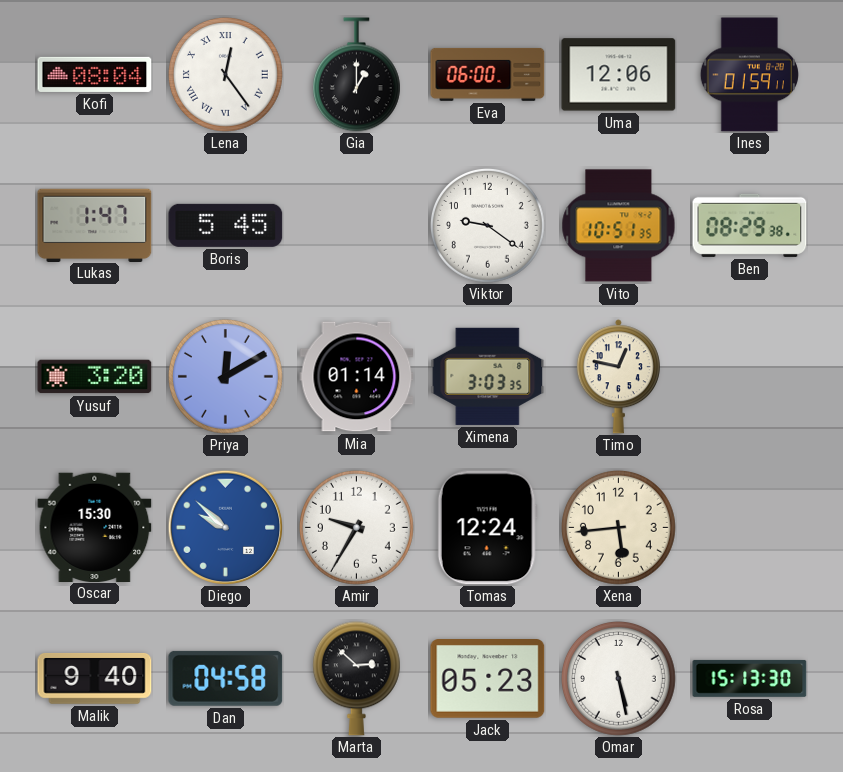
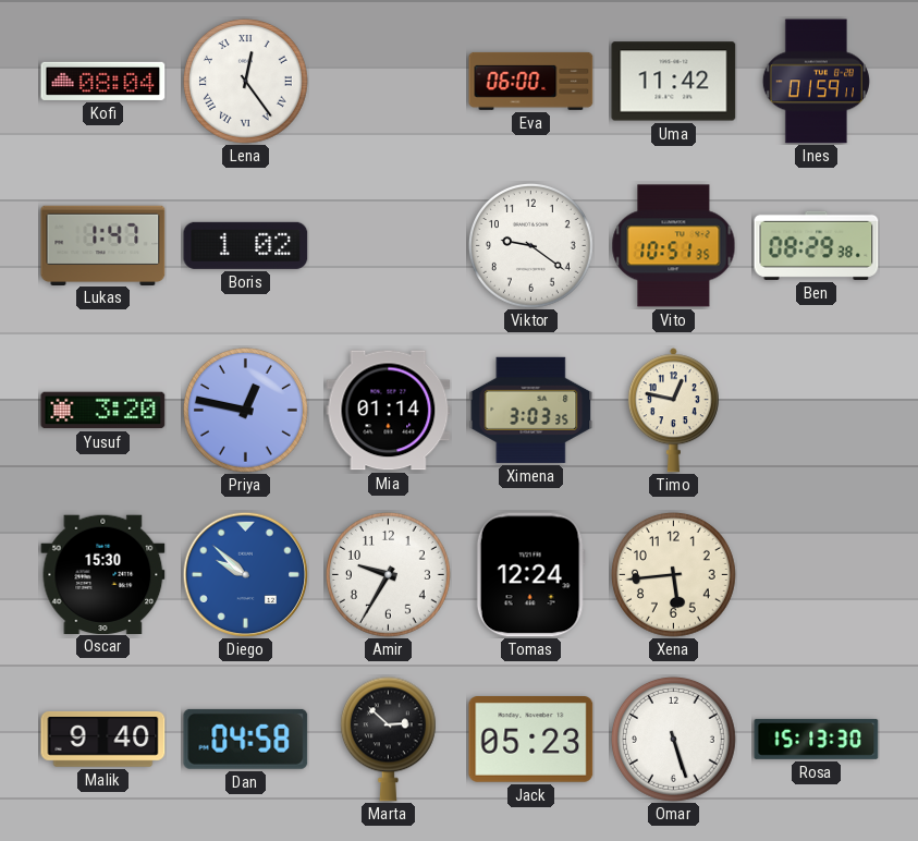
Gia: 1:00 -> none (356, 75)
Uma: 12:06 -> 11:42 (674, 82)
Boris: 5:45 -> 1:02 (246, 245)
Priya: 12:10 -> 12:47 (245, 410)
Omar: 5:28 -> 5:27 (673, 739)
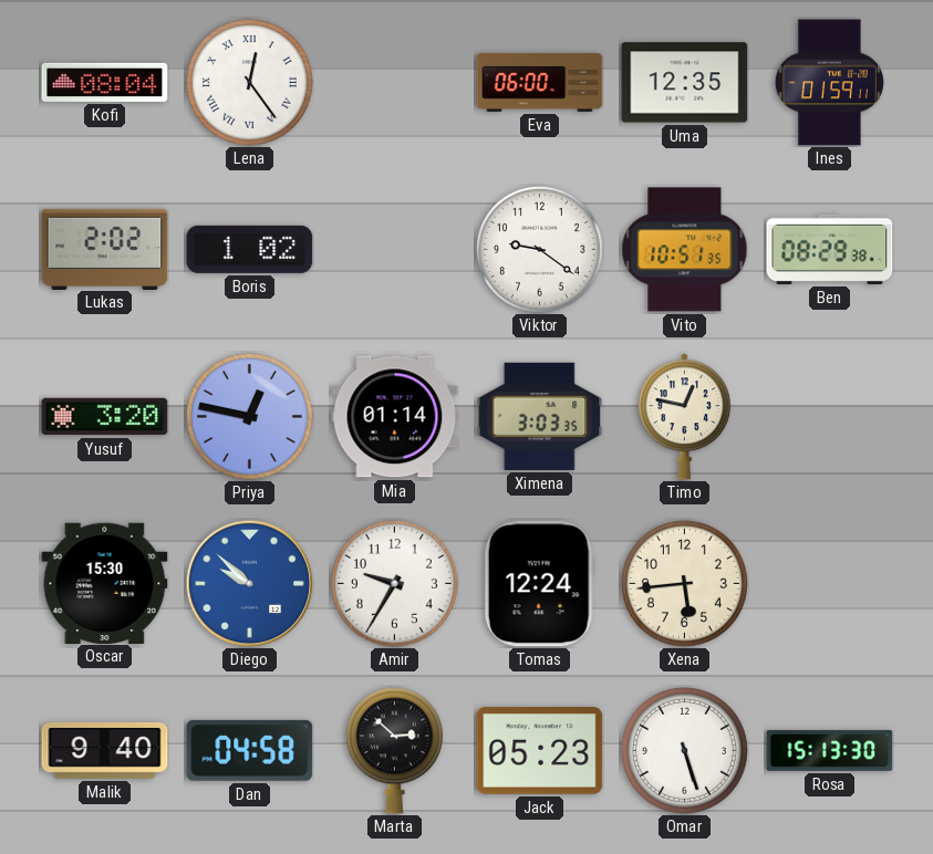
Uma: 11:42 -> 12:35 (685, 83)
Lukas: 1:47 -> 2:02 (105, 249)
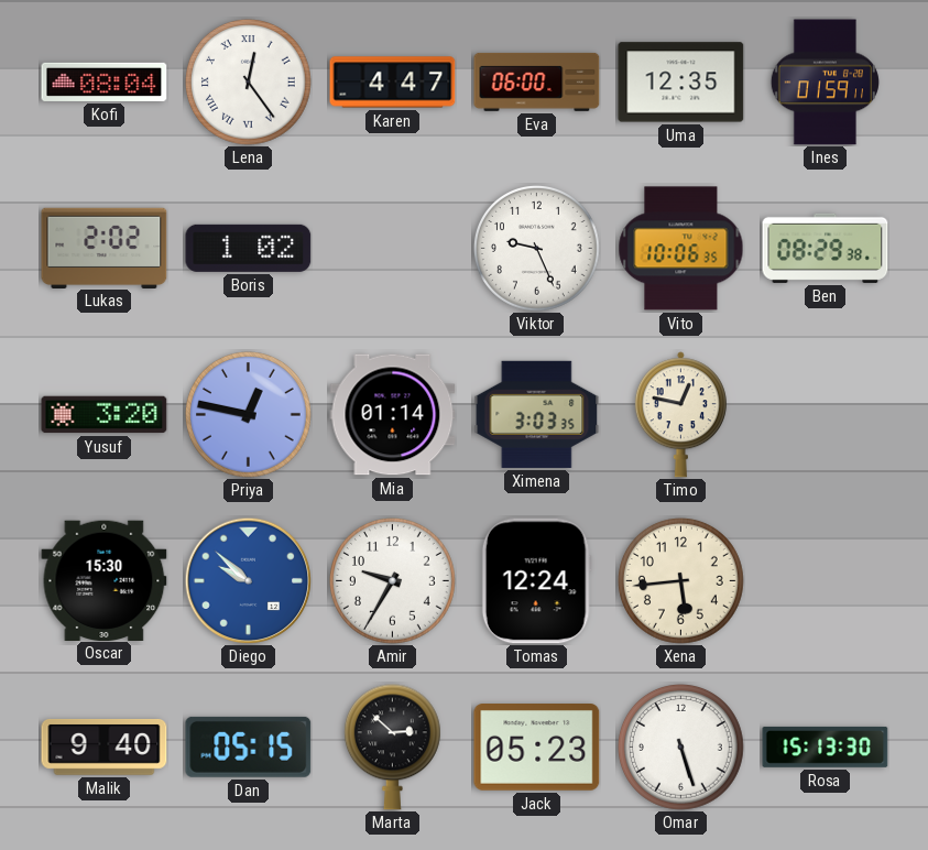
Karen: none -> 4:47 (393, 83)
Viktor: 9:21 -> 9:26 (536, 248)
Vito: 10:51 -> 10:06 (681, 249)
Dan: 04:58 -> 05:15 (249, 747)
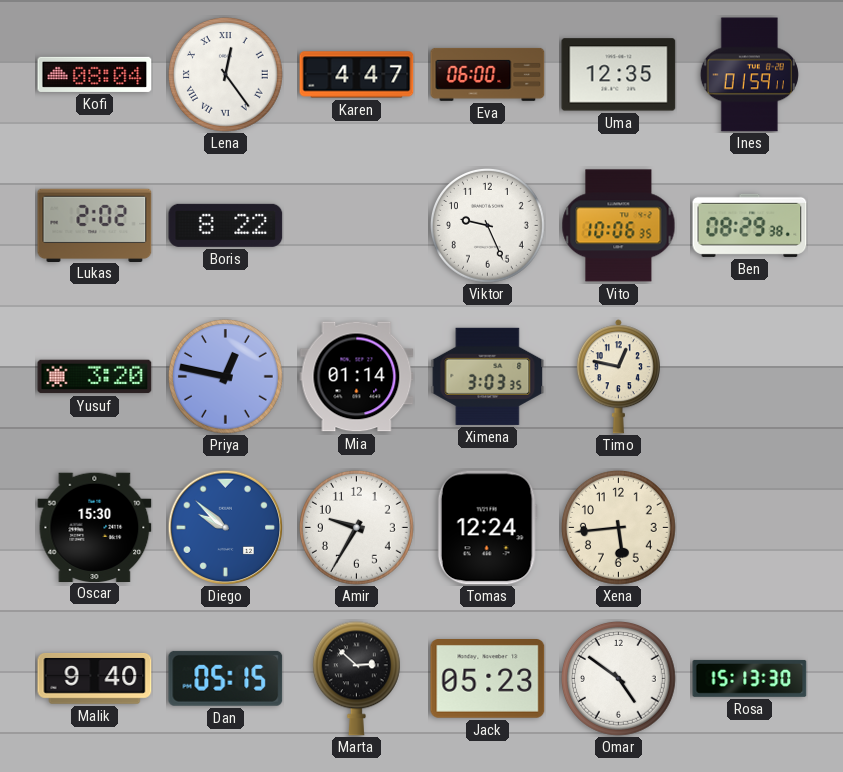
Boris: 1:02 -> 8:22 (226, 225)
Omar: 5:27 -> 4:51 (618, 678)
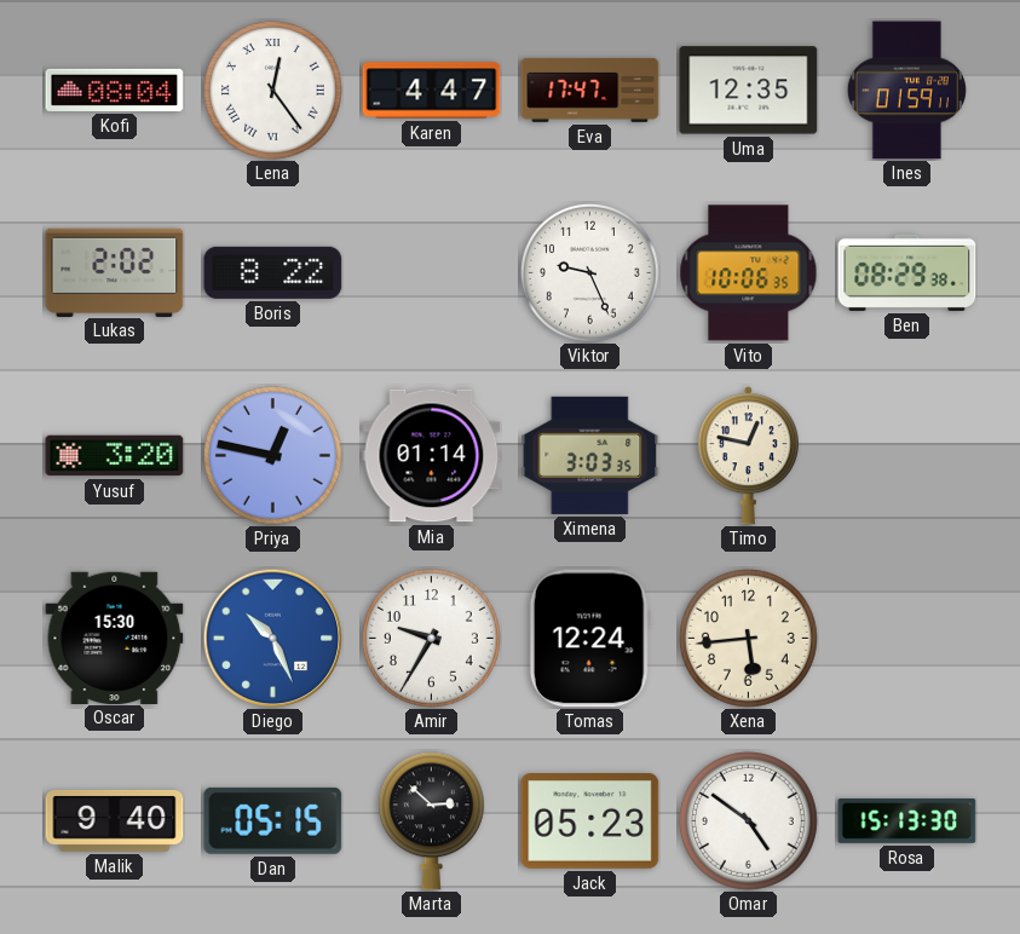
Eva: 06:00 -> 17:47 (590, 90)
Diego: 9:52 -> 10:26 (272, 638)
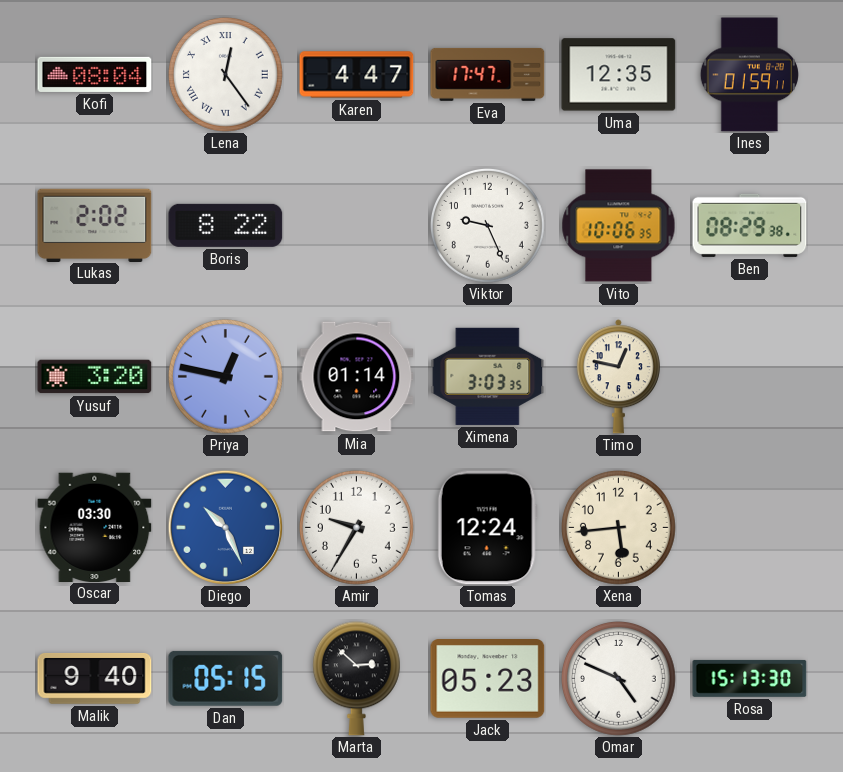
Oscar: 15:30 -> 03:30 (95, 527)
Omar: 4:51 -> 4:49 (618, 678)
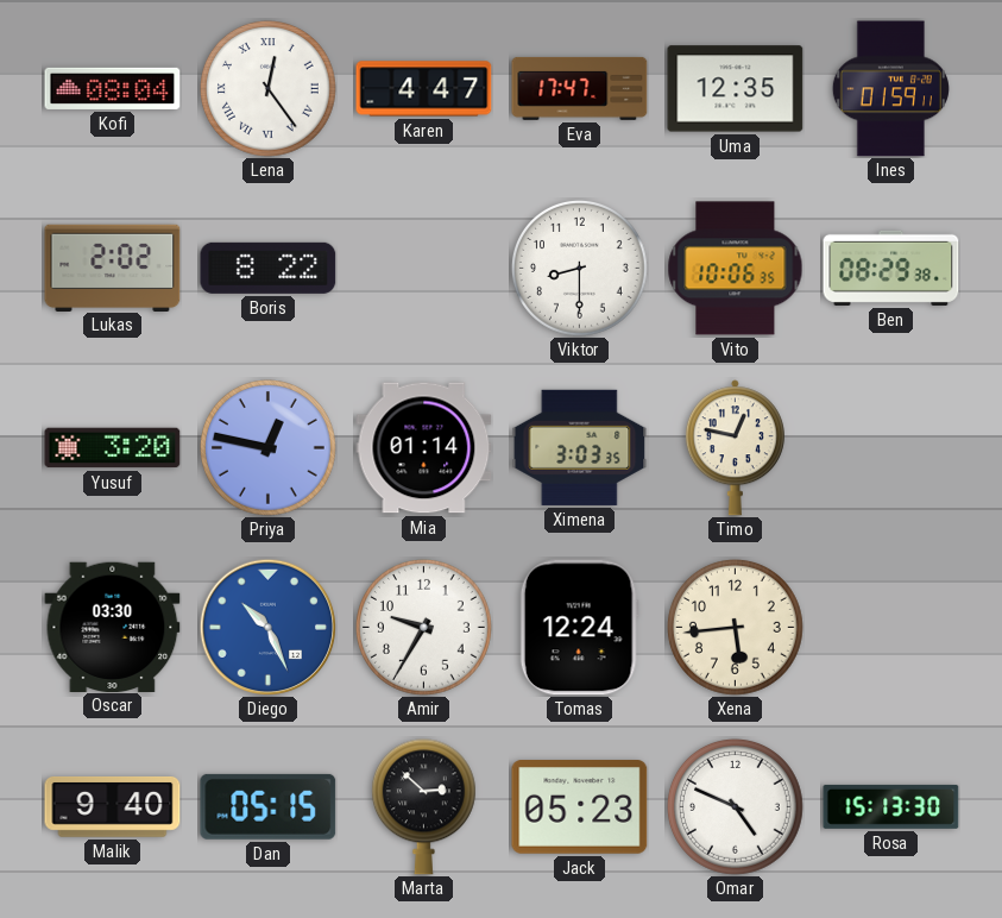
Viktor: 9:26 -> 8:30 (579, 268)
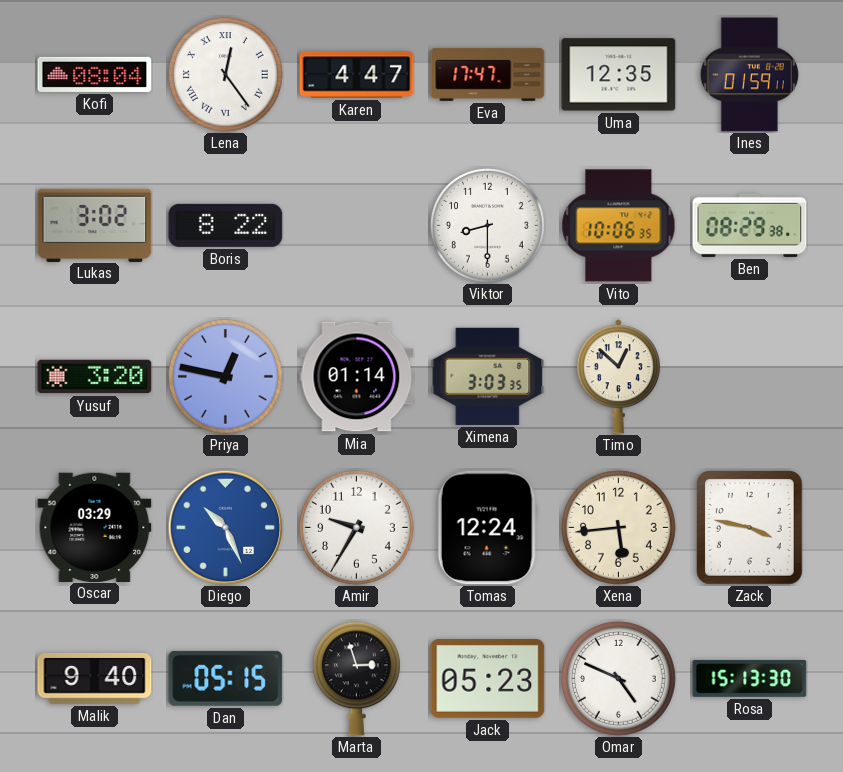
Lukas: 2:02 -> 3:02 (95, 225)
Timo: 12:47 -> 12:52 (618, 377)
Oscar: 03:30 -> 03:29 (95, 527)
Zack: none -> 3:47 (750, 528)
Marta: 2:52 -> 2:57 (356, 679)
